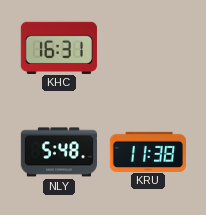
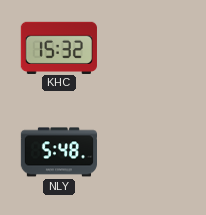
KHC: 16:31 -> 15:32 (59, 47)
KRU: 11:38 -> none (147, 151)
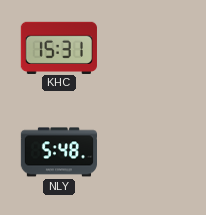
KHC: 15:32 -> 15:31 (59, 47)
